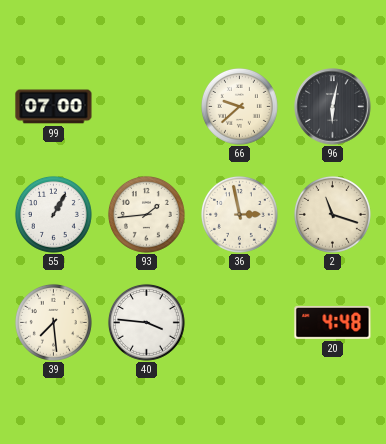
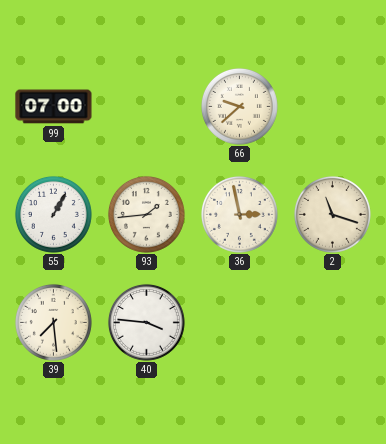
96: 6:02 -> none (333, 107)
20: 4:48 -> none (333, 323)
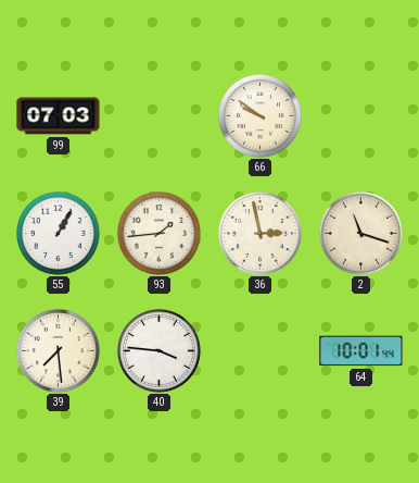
99: 07:00 -> 07:03 (59, 116)
66: 9:38 -> 9:51 (259, 115)
64: none -> 10:01 (361, 351)
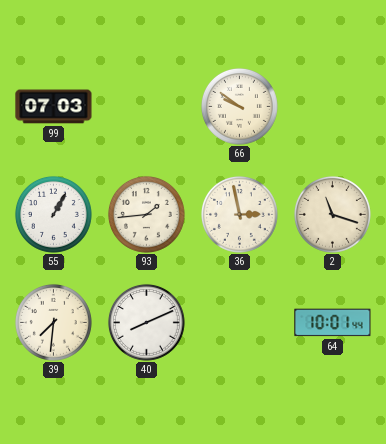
39: 7:29 -> 7:31 (53, 322)
40: 3:46 -> 8:11 (146, 322)
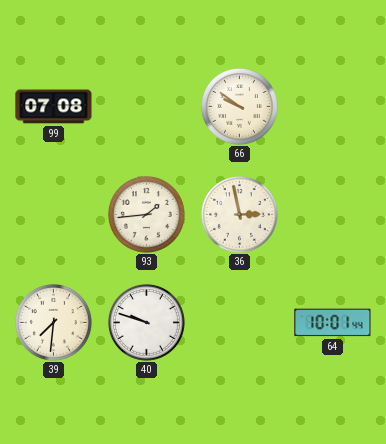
99: 07:03 -> 07:08 (54, 107)
55: 1:05 -> none (53, 214)
2: 11:18 -> none (332, 214)
40: 8:11 -> 9:48 (146, 322)
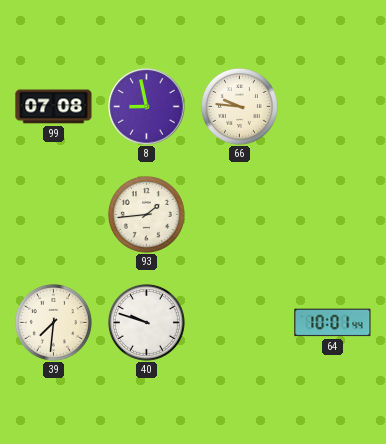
8: none -> 8:58 (147, 107)
66: 9:51 -> 9:46 (239, 106)
36: 2:58 -> none (239, 214)
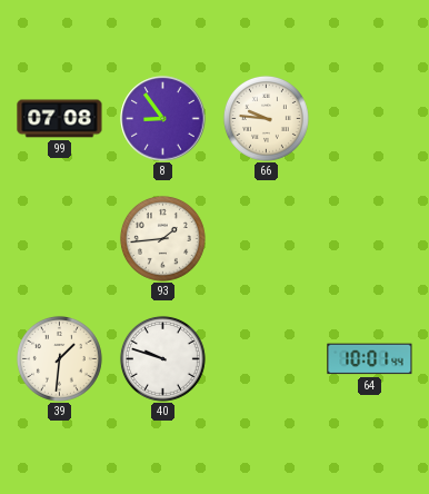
8: 8:58 -> 8:54 (163, 119)
39: 7:31 -> 1:31 (59, 358)
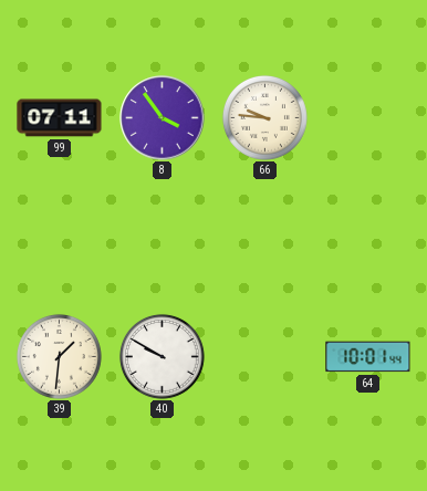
99: 07:08 -> 07:11 (60, 118)
8: 8:54 -> 3:54 (163, 118)
93: 1:44 -> none (162, 238)
40: 9:48 -> 9:50 (162, 356)
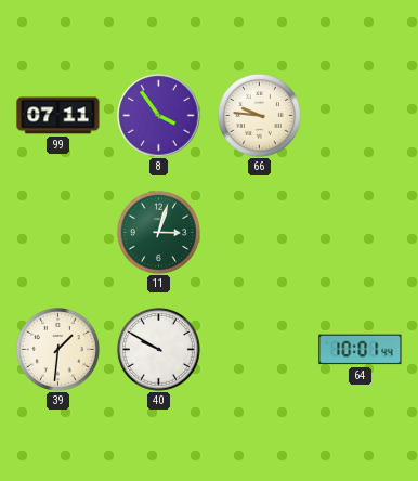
11: none -> 3:03 (158, 232)
